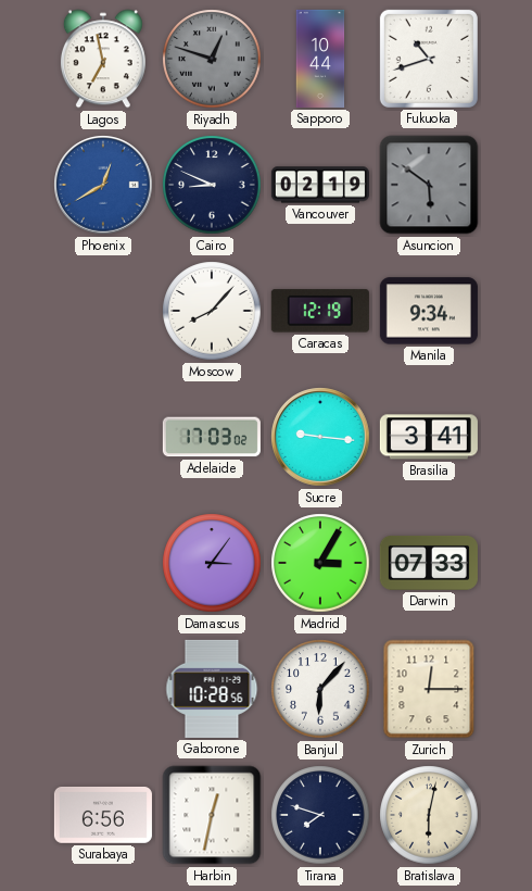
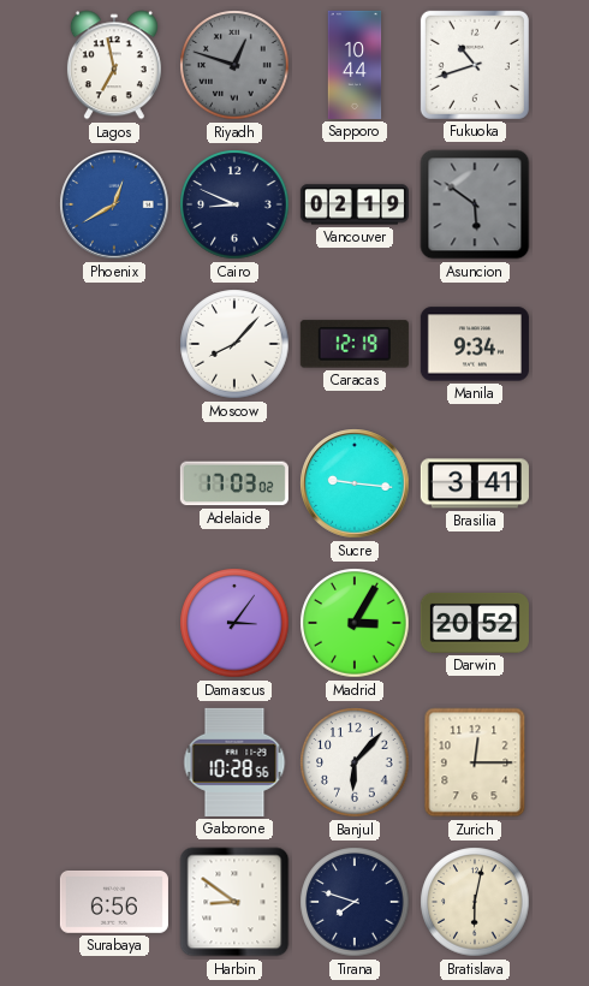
Darwin: 07:33 -> 20:52 (475, 623)
Harbin: 12:32 -> 8:51 (234, 902)
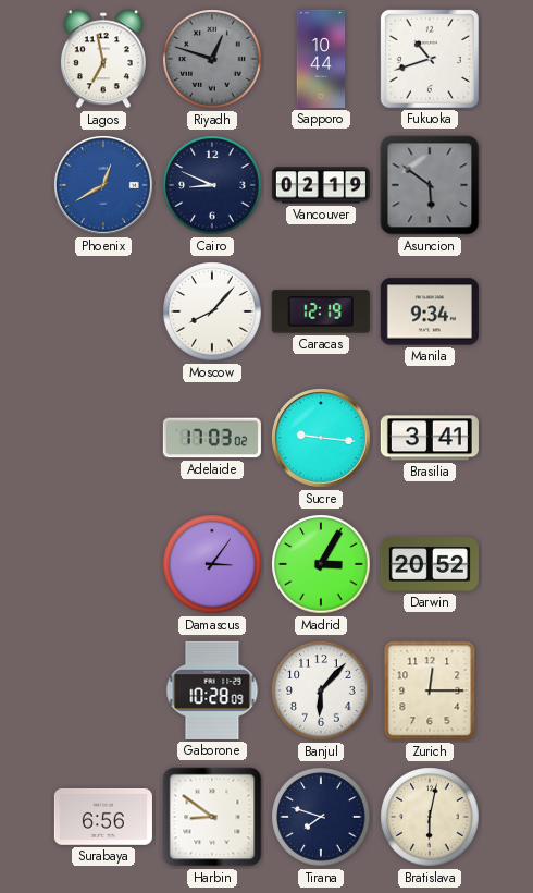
Gaborone: 10:28:56 -> 10:28:09 (212, 690)
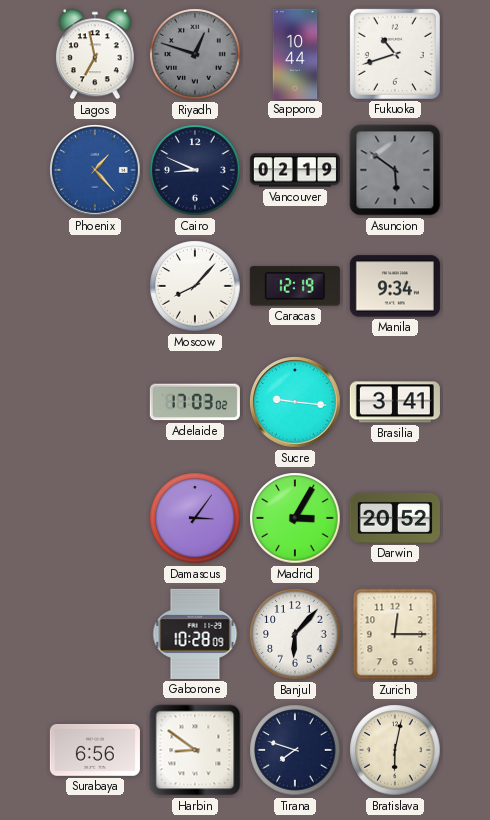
Phoenix: 12:40 -> 1:23 (95, 170)
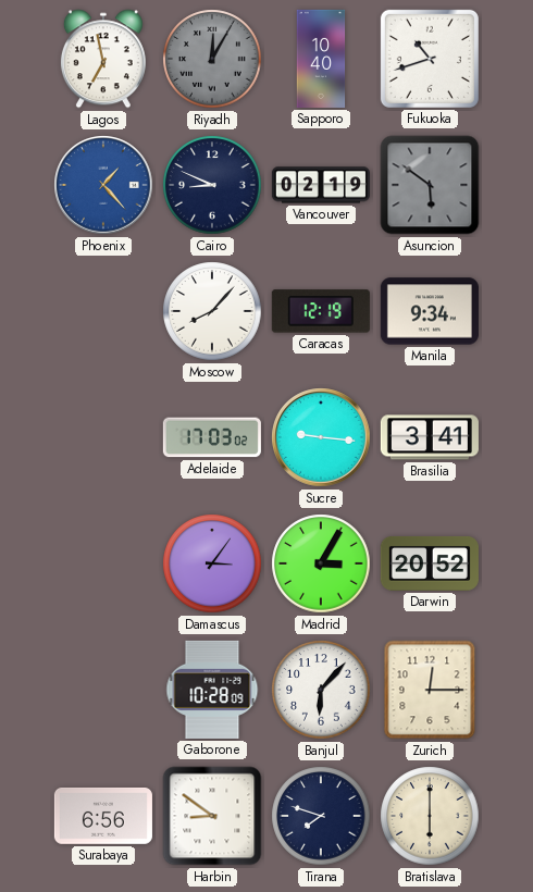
Riyadh: 12:48 -> 12:05 (212, 59)
Sapporo: 10:44 -> 10:40 (321, 59)
Bratislava: 6:02 -> 6:00 (430, 816)
